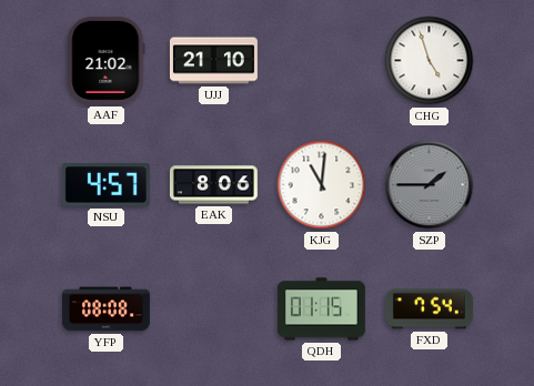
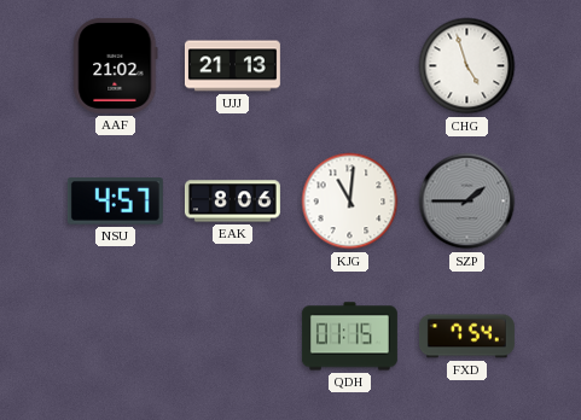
UJJ: 21:10 -> 21:13 (232, 66)
YFP: 08:08 -> none (105, 309)
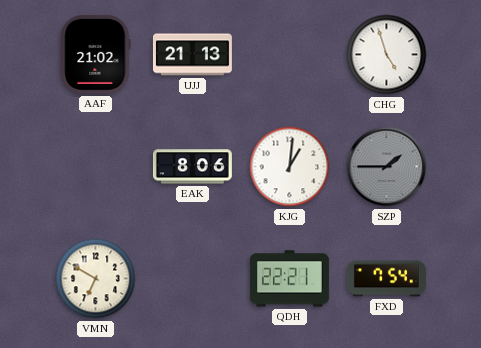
NSU: 4:57 -> none (115, 202)
KJG: 11:01 -> 1:01 (290, 167)
VMN: none -> 6:50 (96, 279)
QDH: 01:15 -> 22:21 (289, 279)
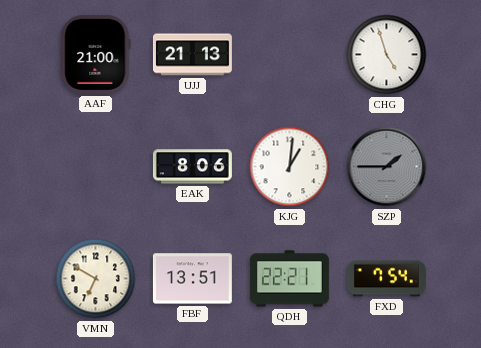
AAF: 21:02 -> 21:00 (96, 54)
FBF: none -> 13:51 (192, 279)
